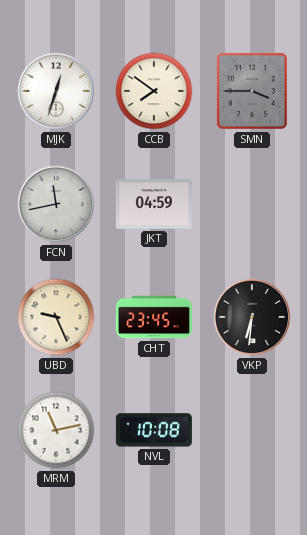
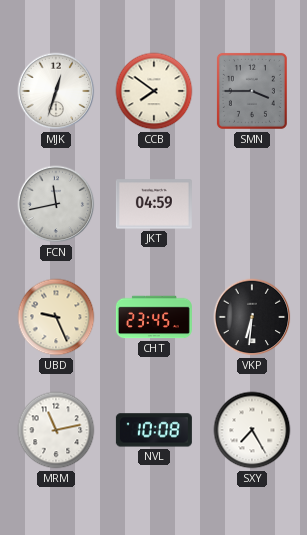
SXY: none -> 7:25 (252, 430)
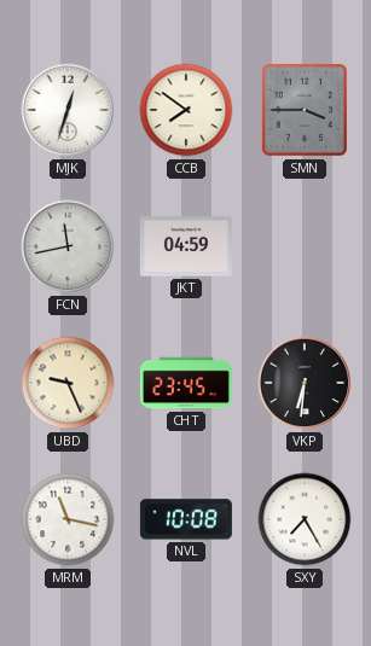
MRM: 11:13 -> 11:17 (68, 519)
